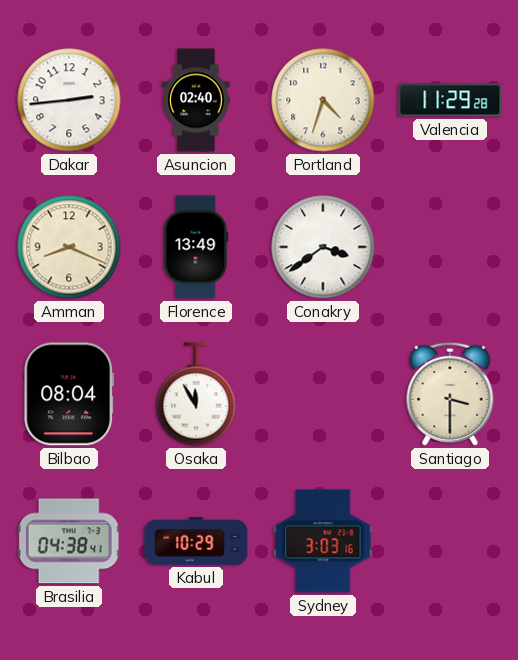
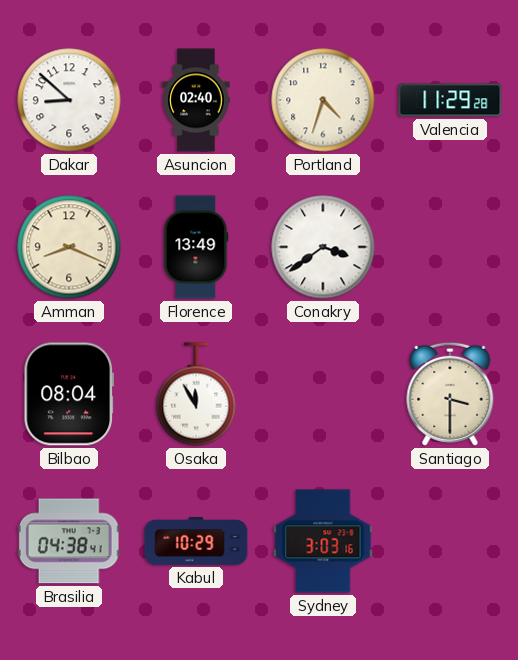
Dakar: 2:44 -> 8:52 (69, 100)
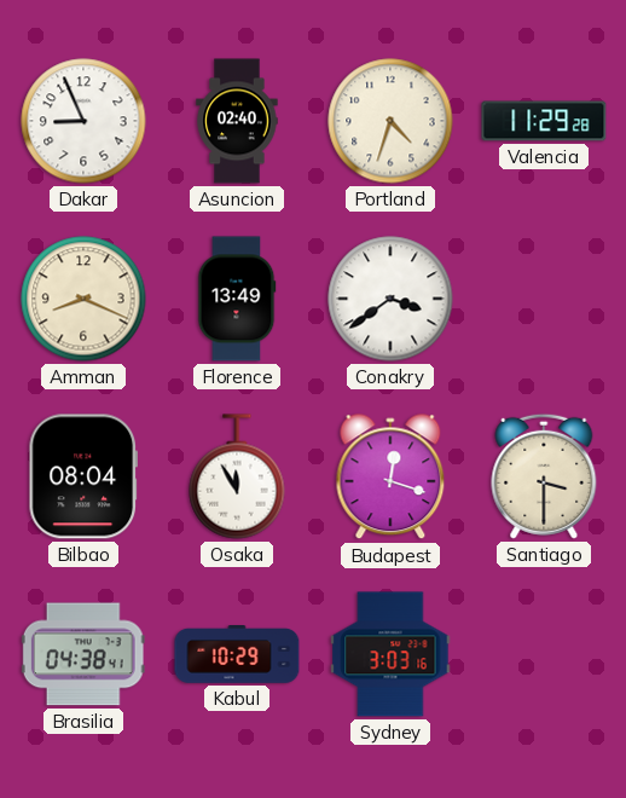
Dakar: 8:52 -> 8:56 (83, 121)
Budapest: none -> 12:18 (390, 478)
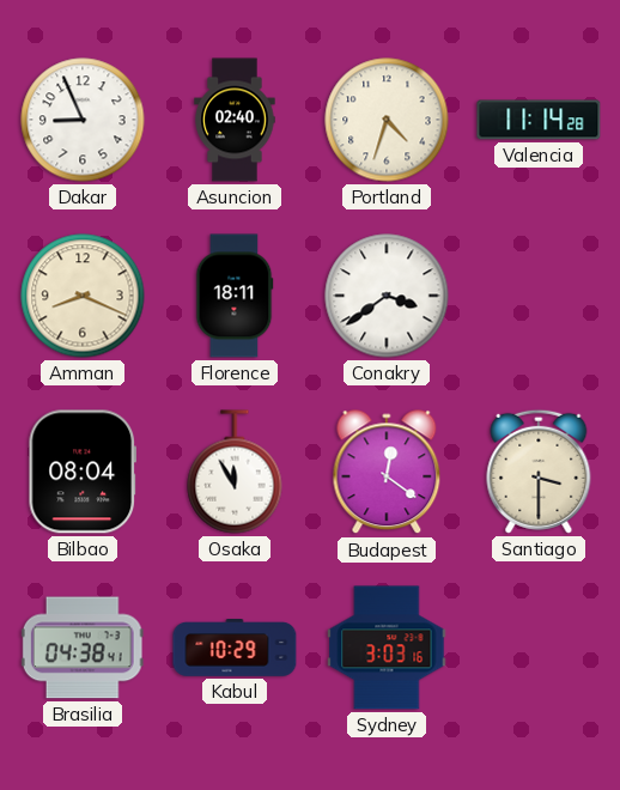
Valencia: 11:29 -> 11:14 (539, 120)
Florence: 13:49 -> 18:11 (235, 296)
Budapest: 12:18 -> 12:21 (387, 473)
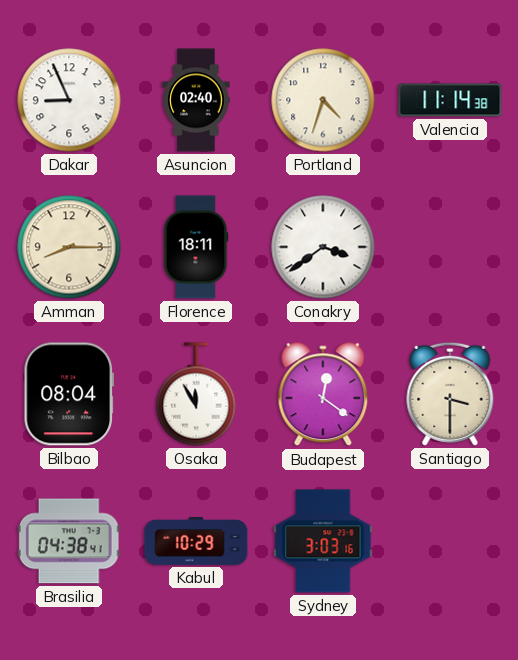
Valencia: 11:14:28 -> 11:14:38 (450, 100)
Amman: 8:19 -> 8:15 (69, 247)
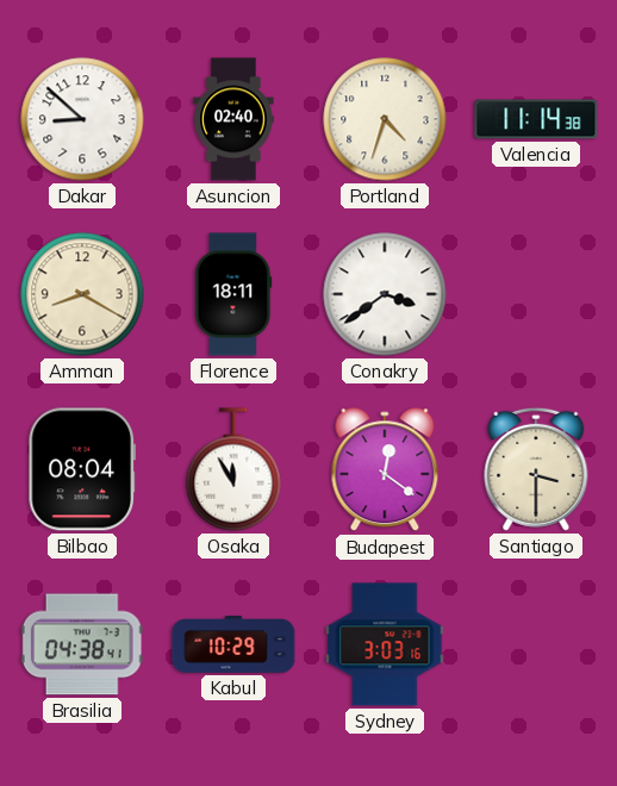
Dakar: 8:56 -> 8:52 (82, 119)
Amman: 8:15 -> 8:20 (82, 294)
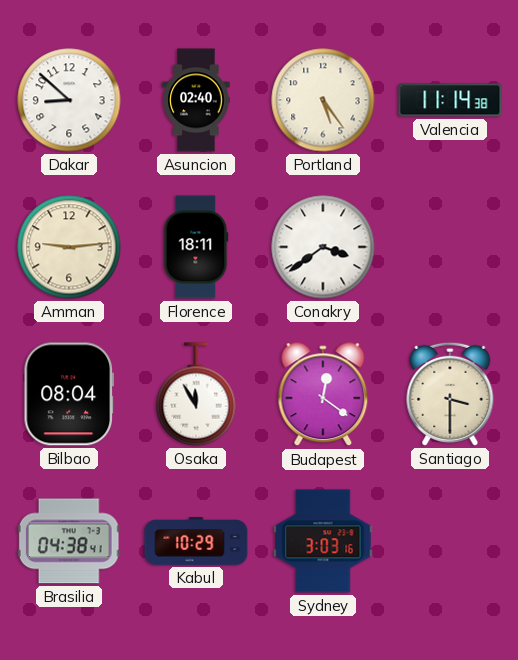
Portland: 4:33 -> 5:24 (323, 100)
Amman: 8:20 -> 9:14 (69, 247)
